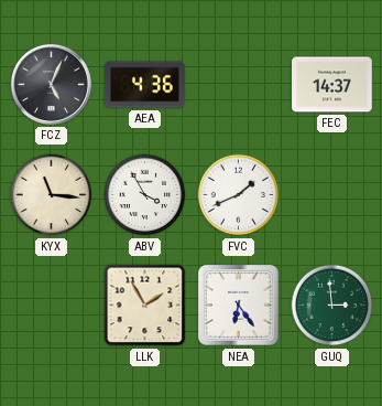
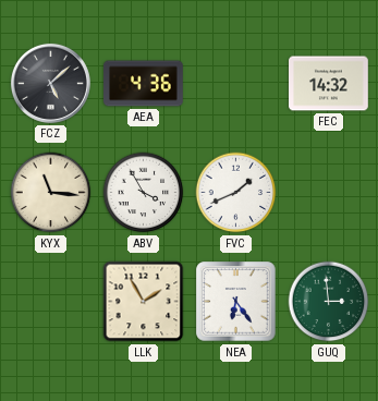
FCZ: 5:04 -> 5:08 (50, 83)
FEC: 14:37 -> 14:32 (329, 84)
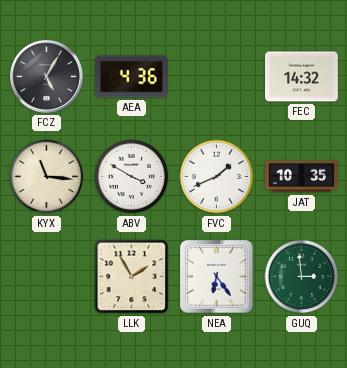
FCZ: 5:08 -> 5:05 (46, 76)
ABV: 3:55 -> 3:50 (132, 177)
JAT: none -> 10:35 (302, 177)
